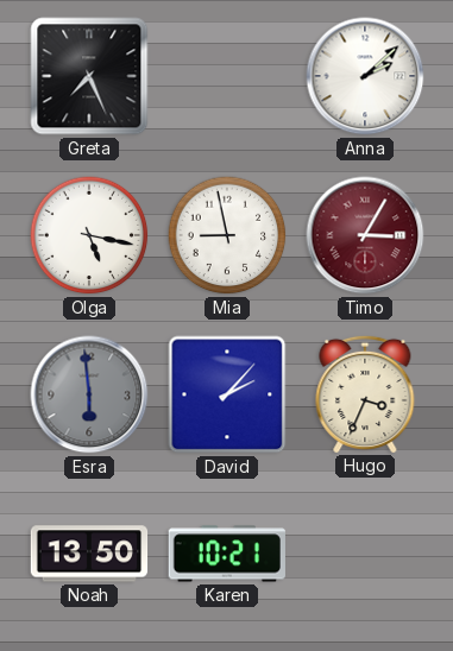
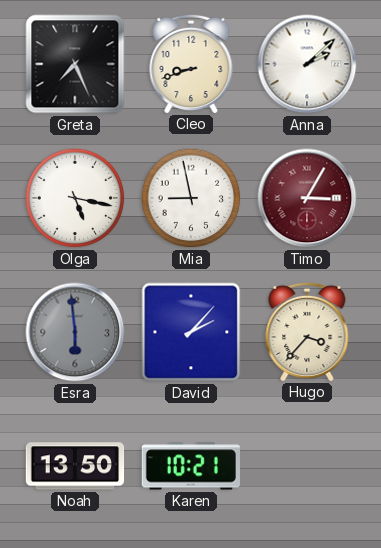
Cleo: none -> 8:42 (191, 63)
Hugo: 3:34 -> 3:37 (307, 331)
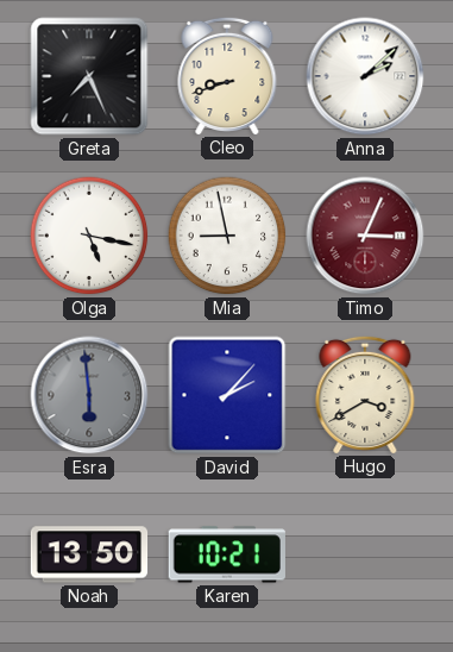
Timo: 3:05 -> 3:04 (365, 236)
Hugo: 3:37 -> 3:40 (365, 394)
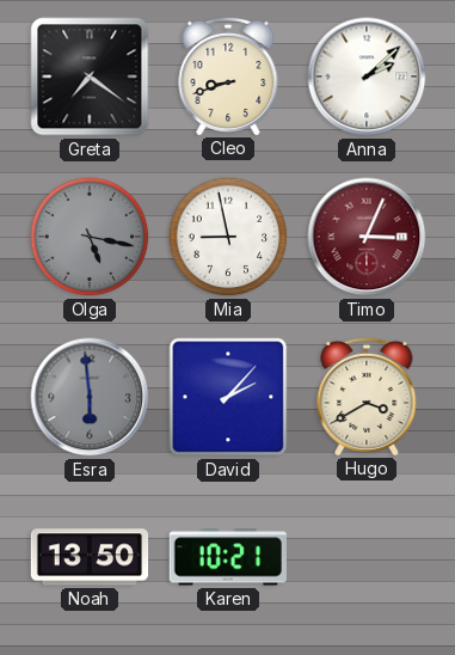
Greta: 7:26 -> 7:21 (90, 76)
Olga dial: white -> grey (90, 237)
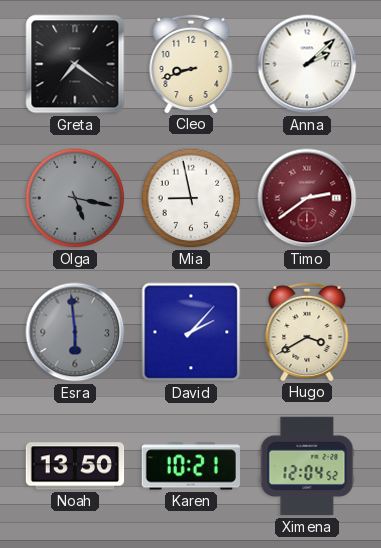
Timo: 3:04 -> 2:39 (307, 198)
Ximena: none -> 12:04 (307, 466)
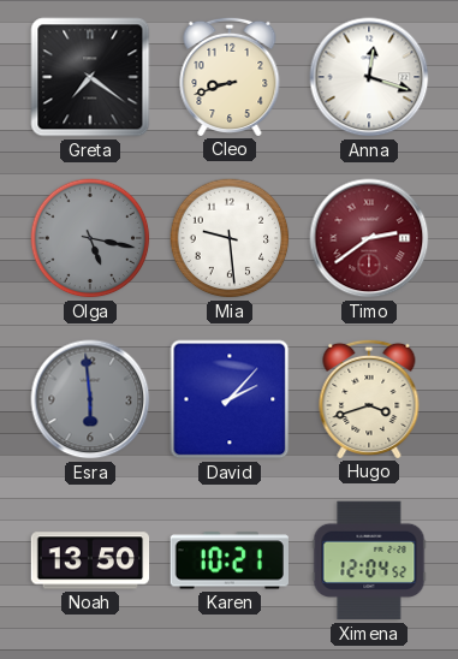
Anna: 2:08 -> 12:18 (369, 77)
Mia: 8:58 -> 9:29 (230, 238)
Hugo: 3:40 -> 3:42 (369, 398)
